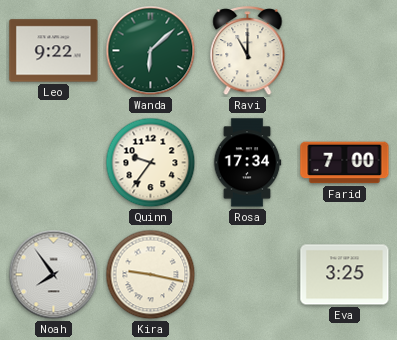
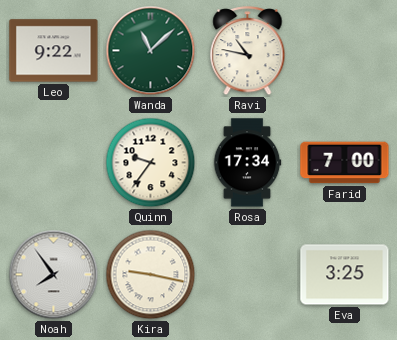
Wanda: 6:08 -> 11:08 (151, 51)
Ravi: 11:00 -> 10:47 (248, 51)
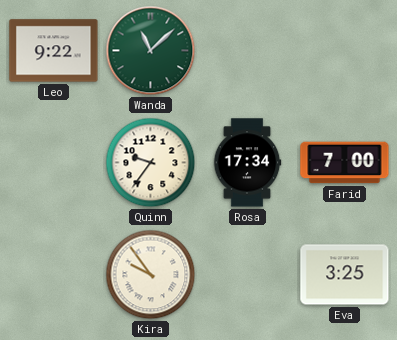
Ravi: 10:47 -> none (248, 51)
Noah: 7:54 -> none (54, 275)
Kira: 9:17 -> 9:54 (151, 275)
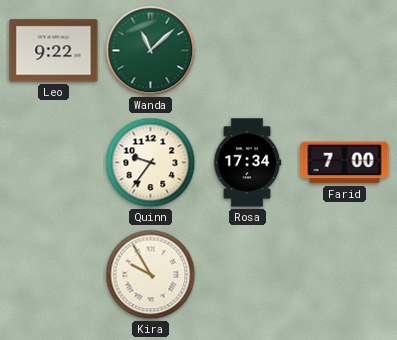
Kira: 9:54 -> 9:55 (151, 275)
Eva: 3:25 -> none (345, 275)
